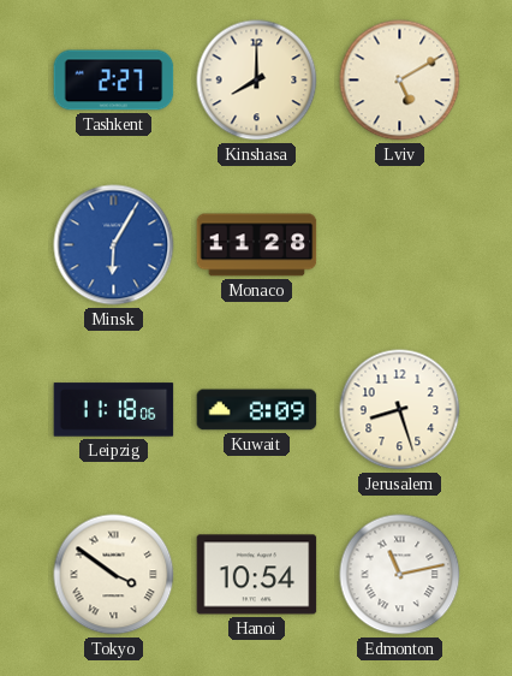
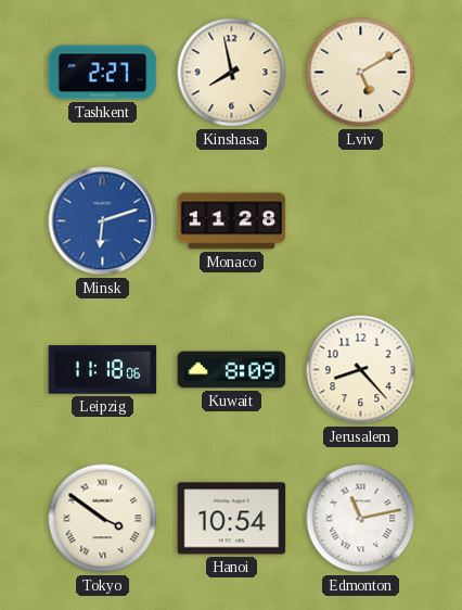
Kinshasa: 8:00 -> 7:58 (232, 73)
Minsk: 6:05 -> 6:12 (103, 221)
Jerusalem: 8:27 -> 8:23 (361, 370)
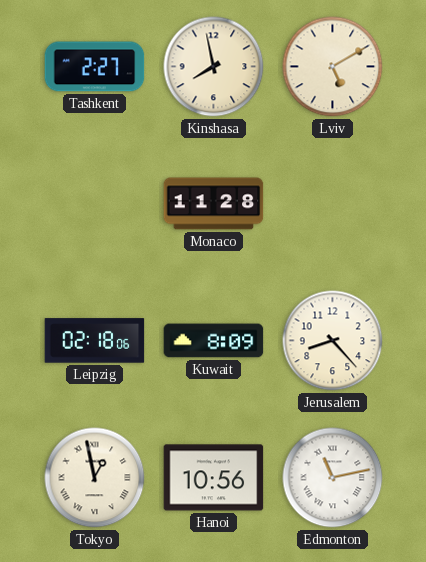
Minsk: 6:12 -> none (103, 221)
Leipzig: 11:18 -> 02:18 (95, 341)
Tokyo: 3:51 -> 12:58 (95, 478)
Hanoi: 10:54 -> 10:56 (214, 478)
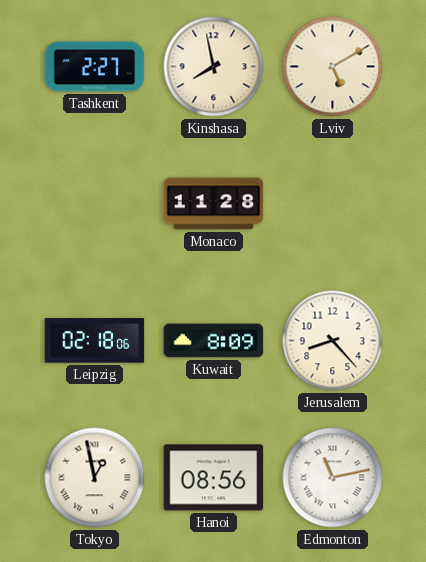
Hanoi: 10:56 -> 08:56 (214, 478)
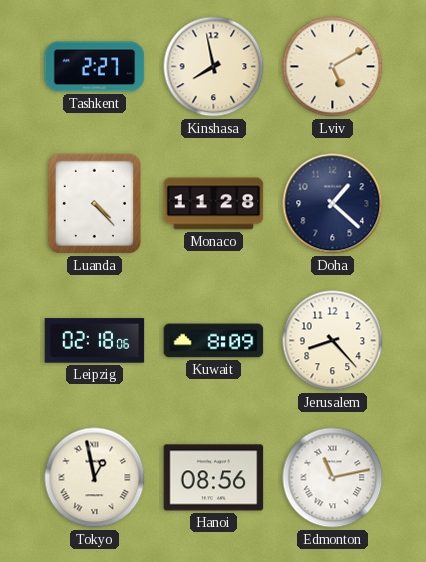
Luanda: none -> 4:23 (94, 203)
Doha: none -> 1:22 (333, 204)
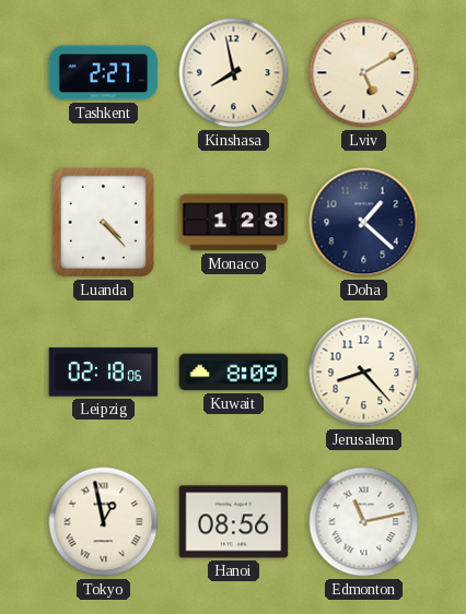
Monaco: 11:28 -> 1:28 (234, 223)
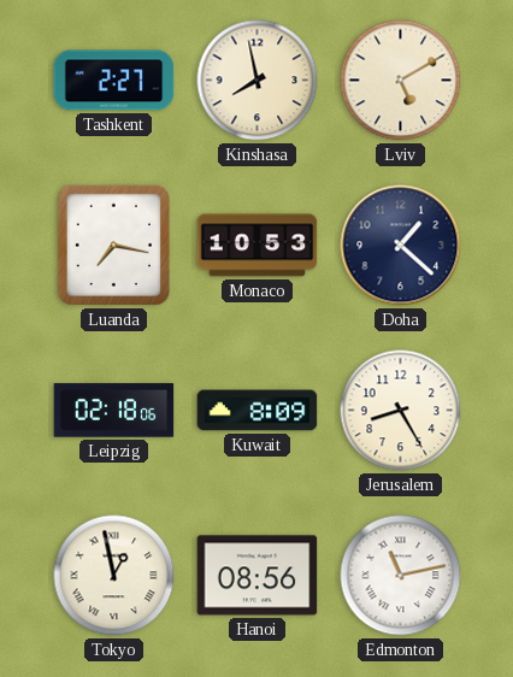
Luanda: 4:23 -> 7:17 (113, 245)
Monaco: 1:28 -> 10:53 (258, 246)
Jerusalem: 8:23 -> 8:25 (401, 411)
